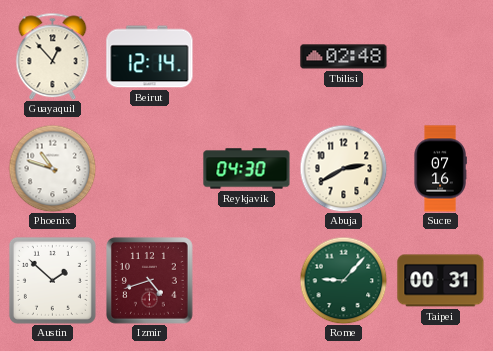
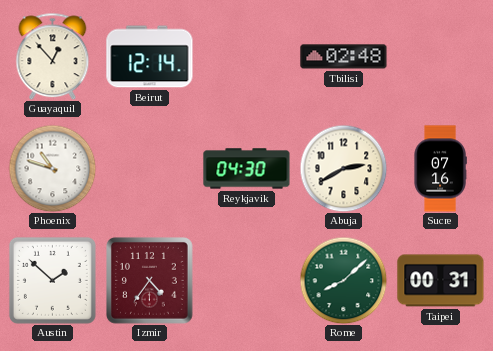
Izmir: 4:42 -> 4:36 (150, 281)
Rome: 9:07 -> 8:08 (343, 280)
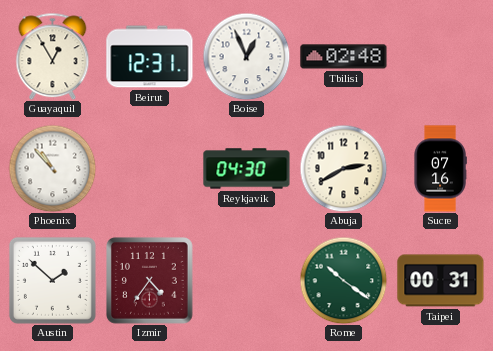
Guayaquil: 12:53 -> 12:55 (53, 56)
Beirut: 12:14 -> 12:31 (150, 57)
Boise: none -> 12:56 (246, 56)
Phoenix: 10:48 -> 10:53 (52, 168)
Rome: 8:08 -> 10:21 (343, 280)
